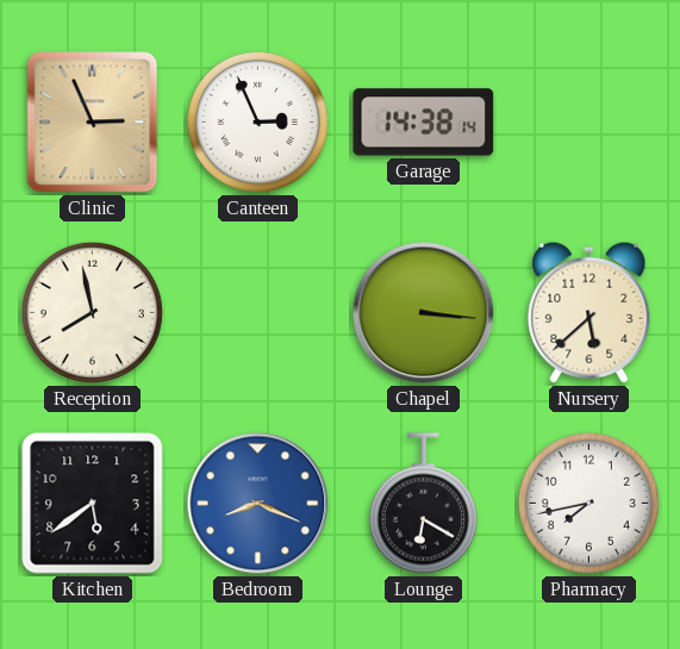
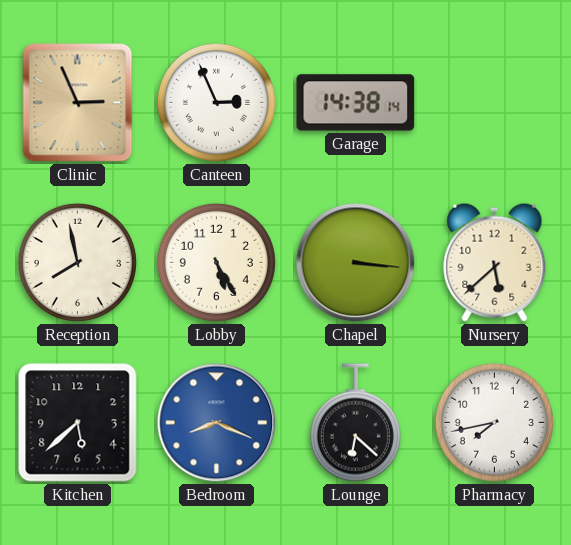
Lobby: none -> 5:25 (216, 262)
Kitchen: 5:39 -> 5:38 (78, 423)
Lounge: 6:20 -> 6:22 (355, 423)
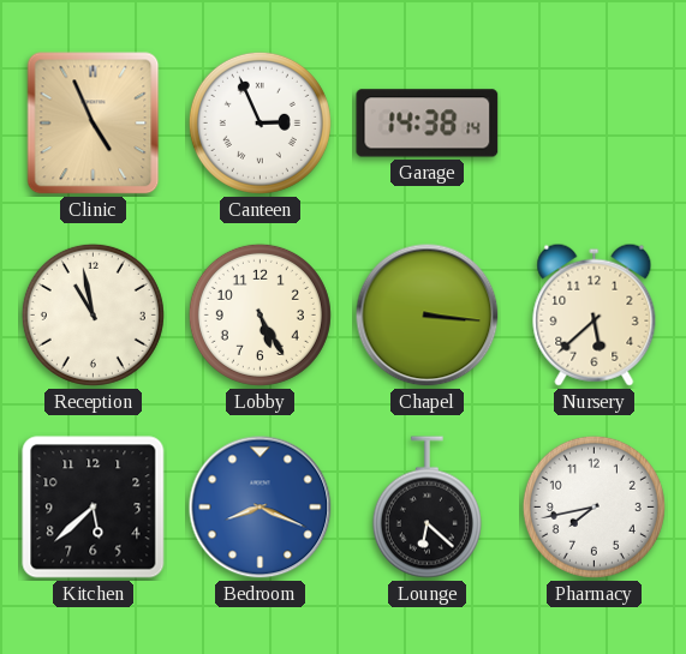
Clinic: 2:56 -> 4:56 (94, 124)
Reception: 7:58 -> 10:58 (93, 314)
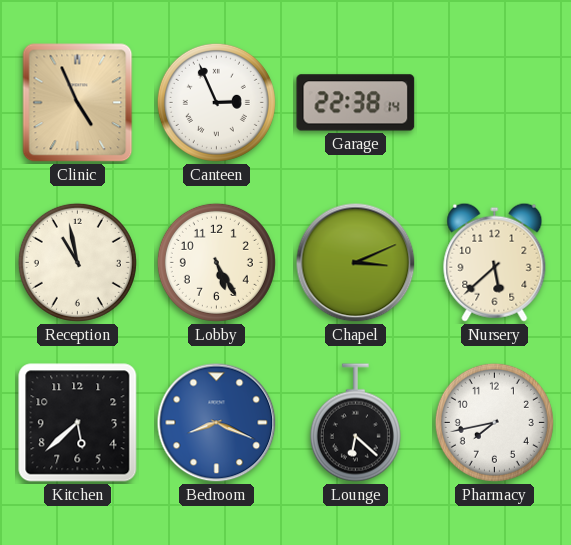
Garage: 14:38 -> 22:38 (356, 103)
Chapel: 3:16 -> 3:11 (356, 263)
